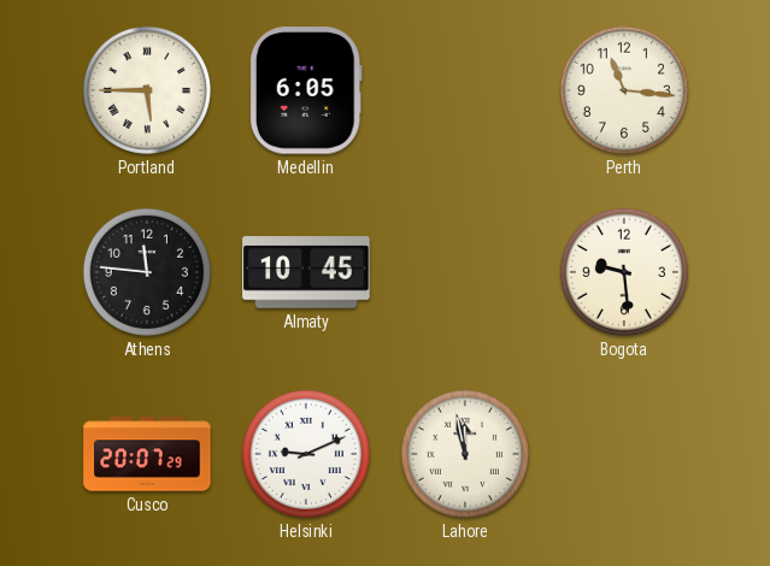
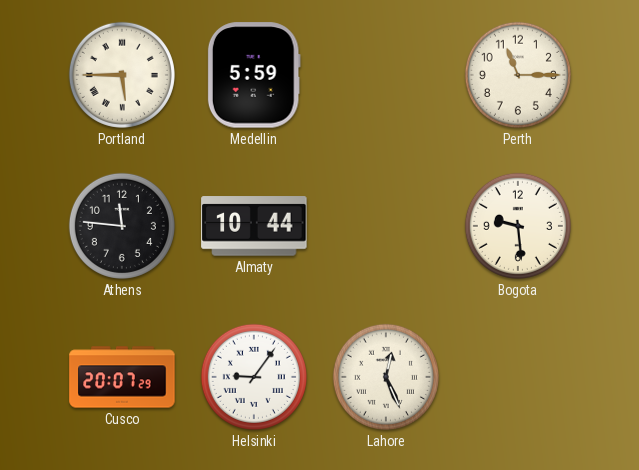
Medellin: 6:05 -> 5:59 (254, 75)
Perth: 11:16 -> 11:15 (518, 75)
Almaty: 10:45 -> 10:44 (254, 226)
Helsinki: 9:11 -> 9:06 (254, 377)
Lahore: 11:58 -> 12:26 (386, 377)
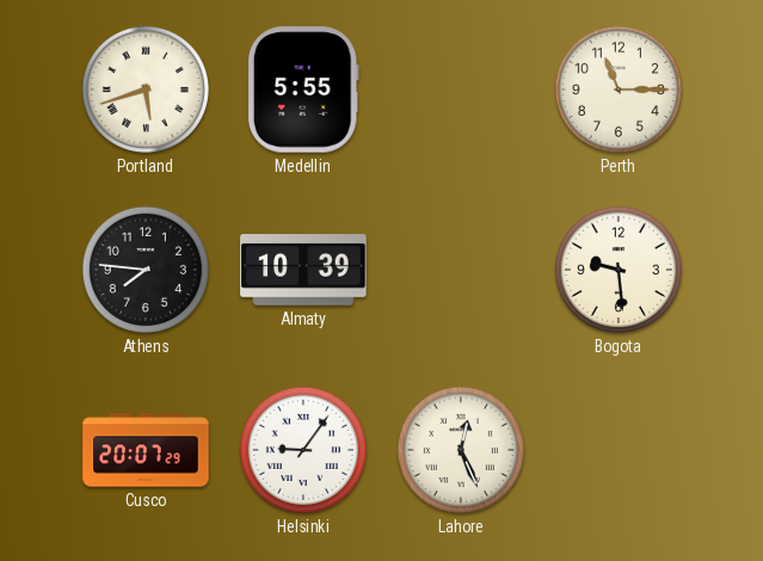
Portland: 5:45 -> 5:42 (146, 90)
Medellin: 5:59 -> 5:55 (303, 90)
Athens: 11:46 -> 7:46 (146, 270)
Almaty: 10:44 -> 10:39 (303, 270)
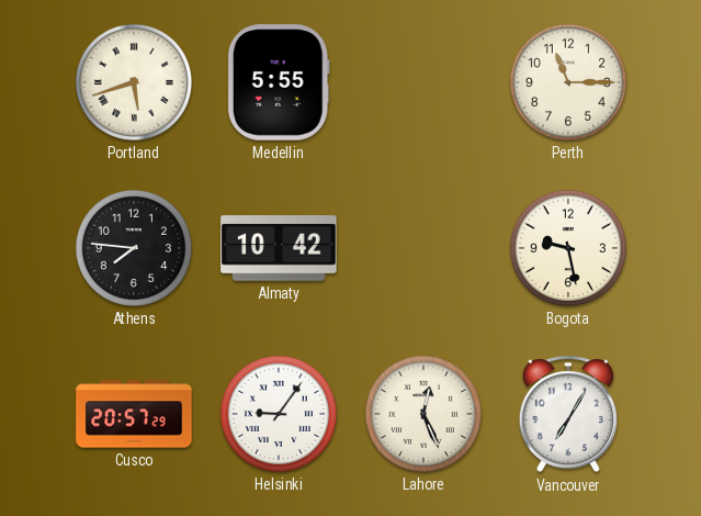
Almaty: 10:39 -> 10:42 (279, 248)
Bogota: 9:29 -> 9:28 (568, 248)
Cusco: 20:07 -> 20:57 (134, 414)
Vancouver: none -> 7:05 (567, 415)
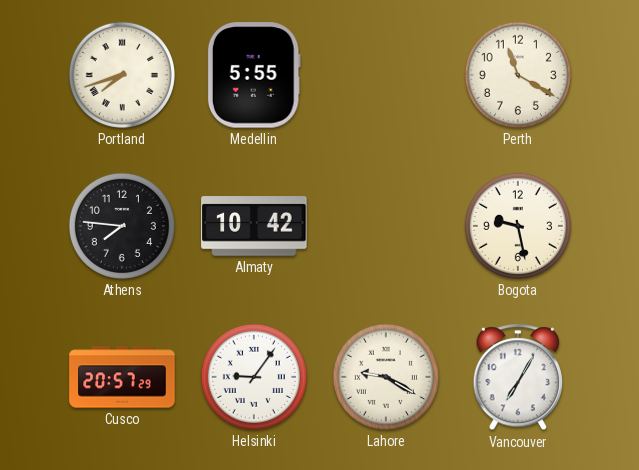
Portland: 5:42 -> 7:42 (122, 75)
Perth: 11:15 -> 11:20 (518, 75)
Lahore: 12:26 -> 9:20 (386, 377)
